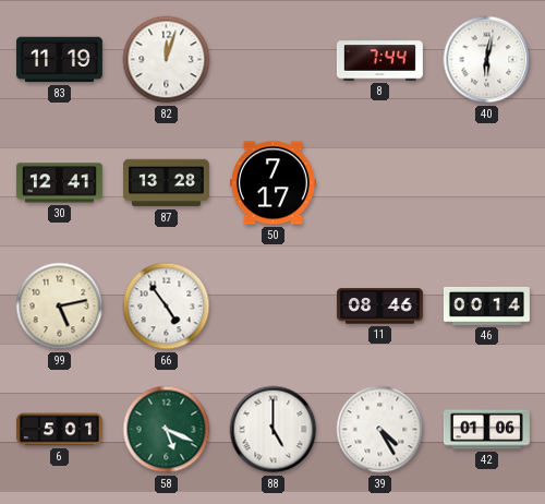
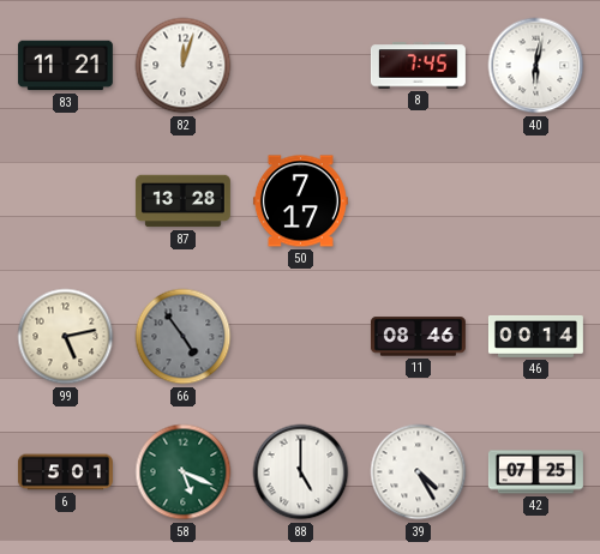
83: 11:19 -> 11:21 (65, 66)
8: 7:44 -> 7:45 (418, 66)
30: 12:41 -> none (59, 183)
66 dial: white -> grey (184, 337)
42: 01:06 -> 07:25 (535, 472)
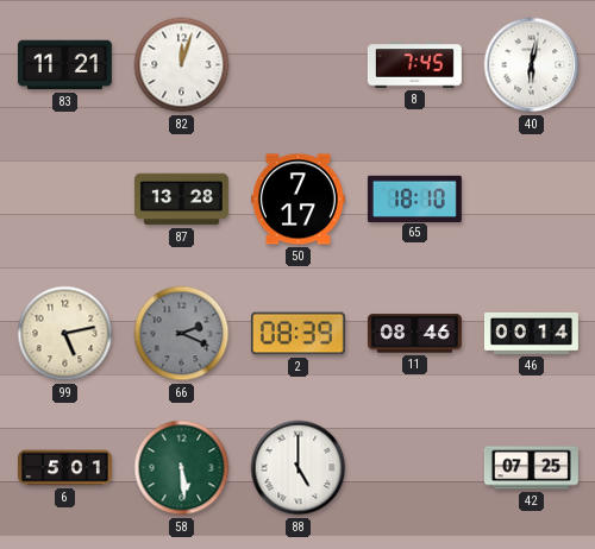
65: none -> 18:10 (414, 198)
66: 4:54 -> 2:19 (182, 334)
2: none -> 08:39 (297, 334)
58: 5:19 -> 5:29 (182, 468)
39: 4:25 -> none (419, 472)
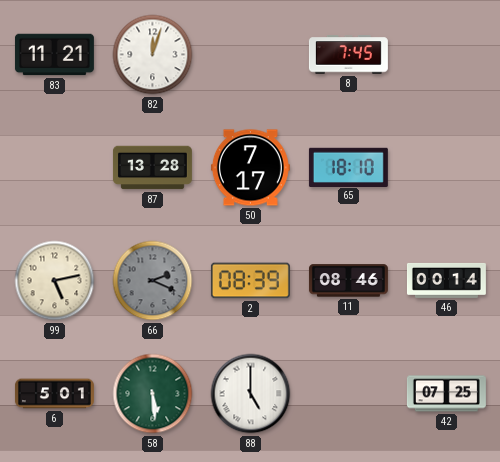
40: 6:02 -> none (532, 65)
